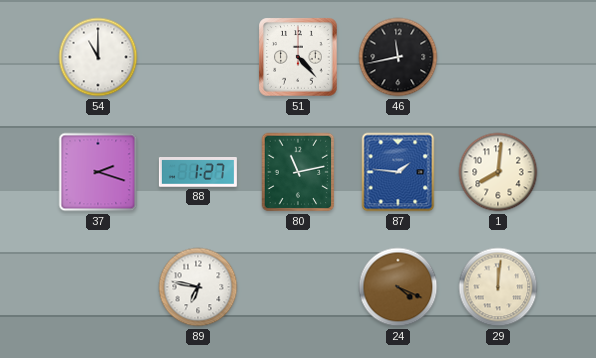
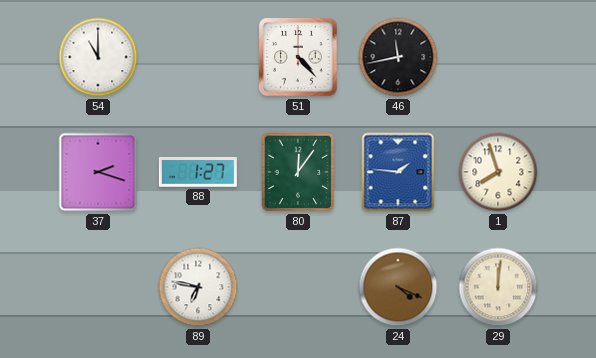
80: 11:13 -> 12:06 (298, 172)
1: 8:01 -> 7:57 (498, 172)
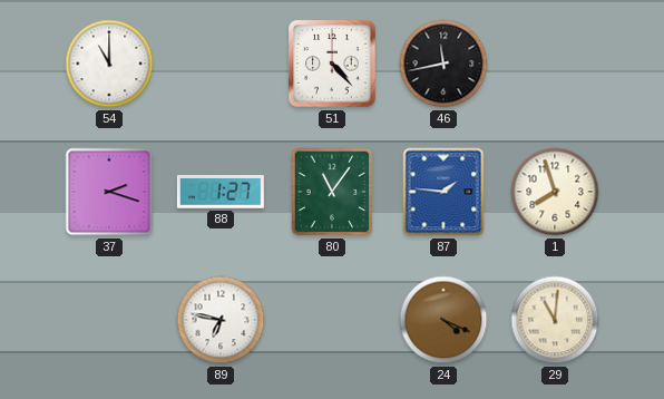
80: 12:06 -> 11:06 (332, 192)
29: 12:01 -> 11:01 (555, 320)
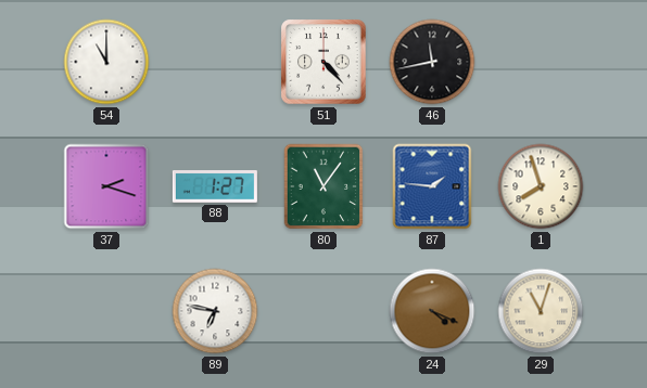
29: 11:01 -> 11:03 (541, 311)
